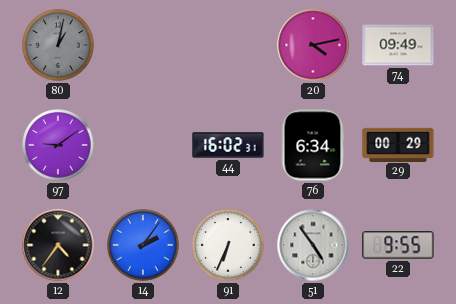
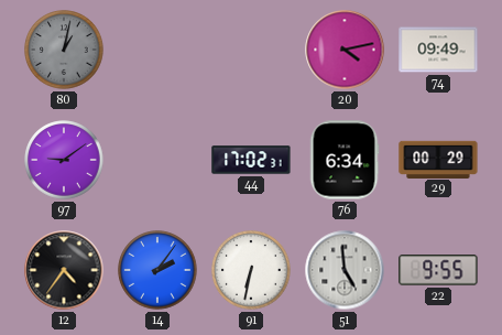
44: 16:02 -> 17:02 (251, 160)
91: 6:34 -> 6:32 (251, 270)
51: 4:54 -> 4:59 (345, 270)
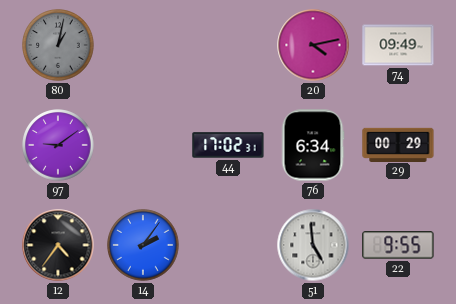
91: 6:32 -> none (251, 270)
